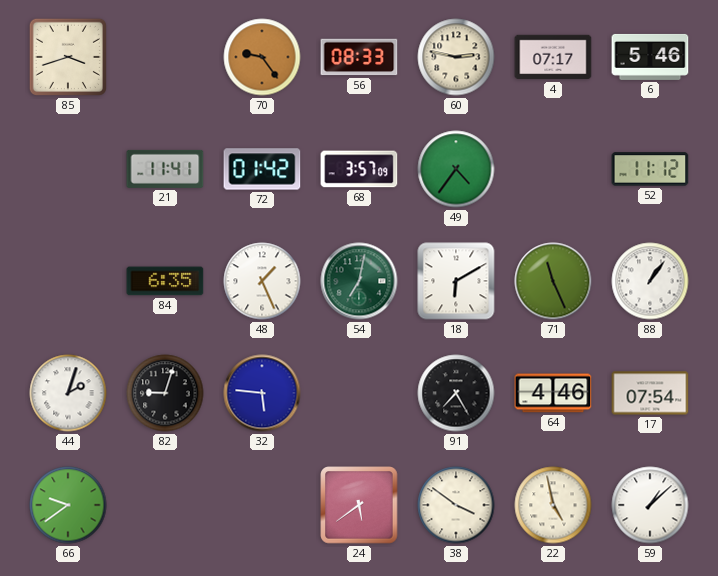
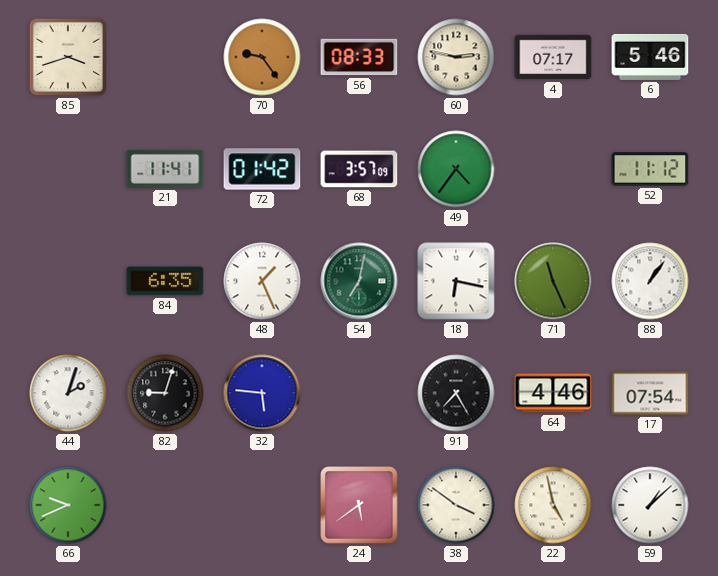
18: 6:10 -> 6:17 (456, 281)
66: 9:39 -> 9:41 (68, 505)
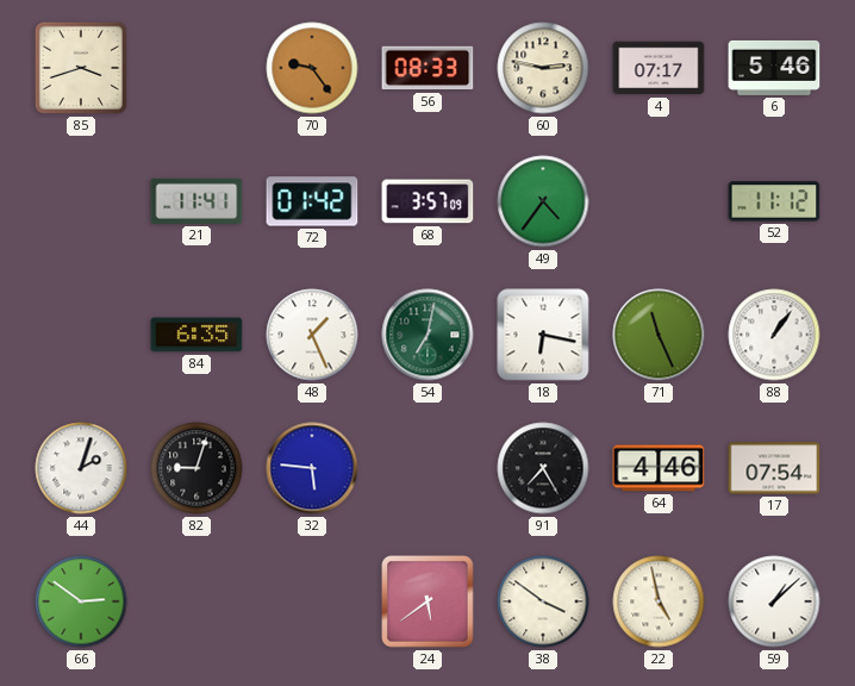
66: 9:41 -> 2:51 (81, 601)
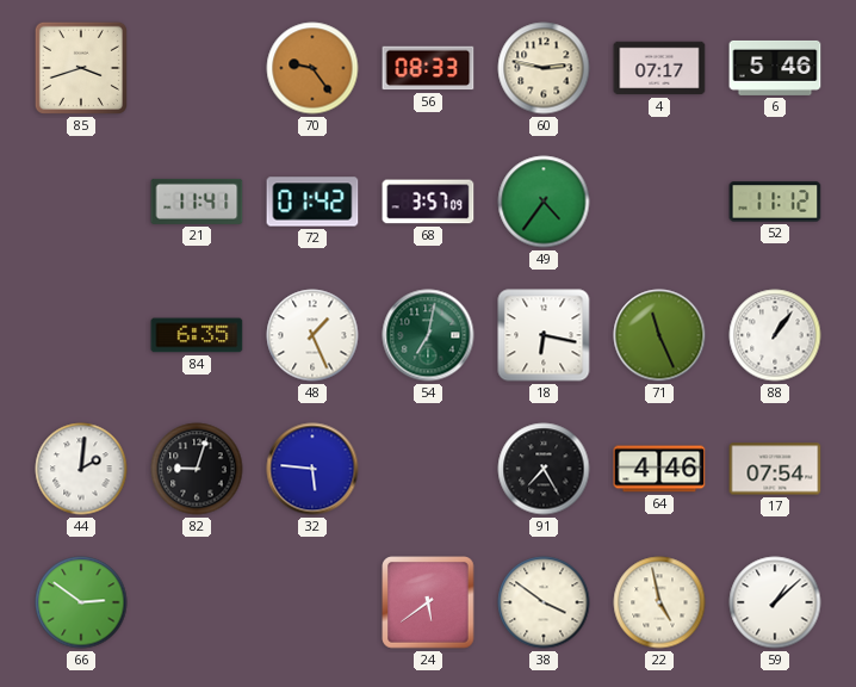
44: 2:03 -> 2:01 (81, 469)
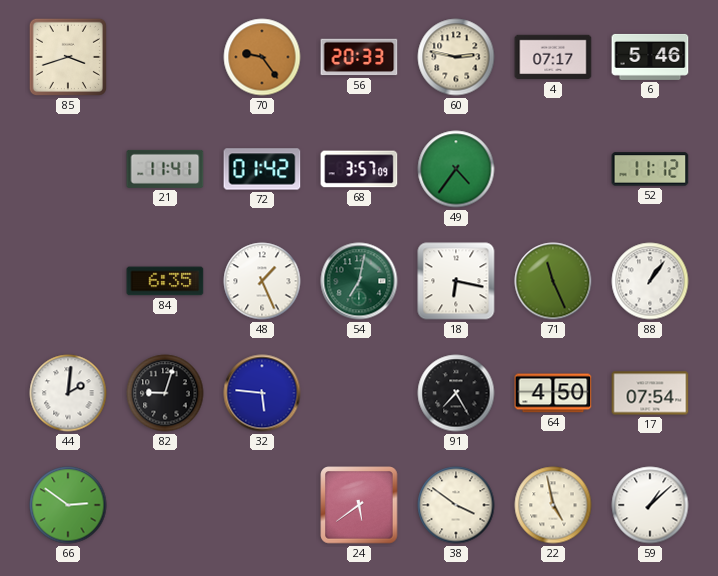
56: 08:33 -> 20:33 (359, 57)
64: 4:46 -> 4:50 (553, 393)
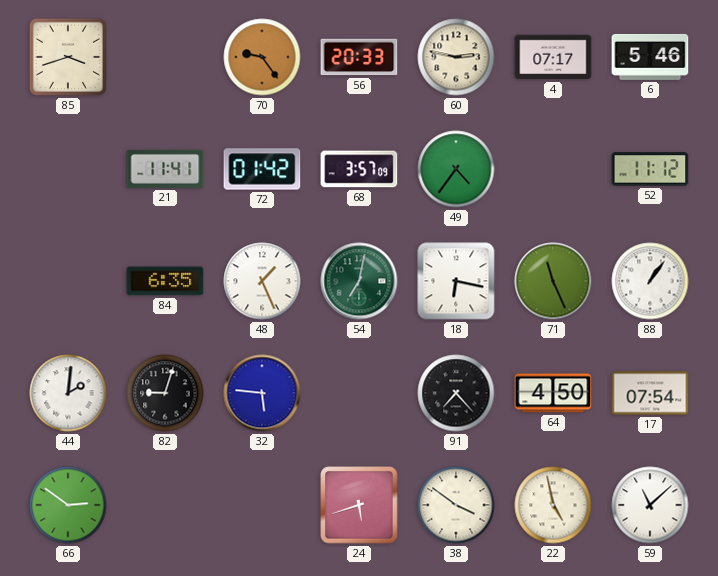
91: 7:25 -> 7:23 (456, 393)
24: 5:39 -> 5:42 (359, 505)
59: 1:08 -> 11:08 (650, 505)
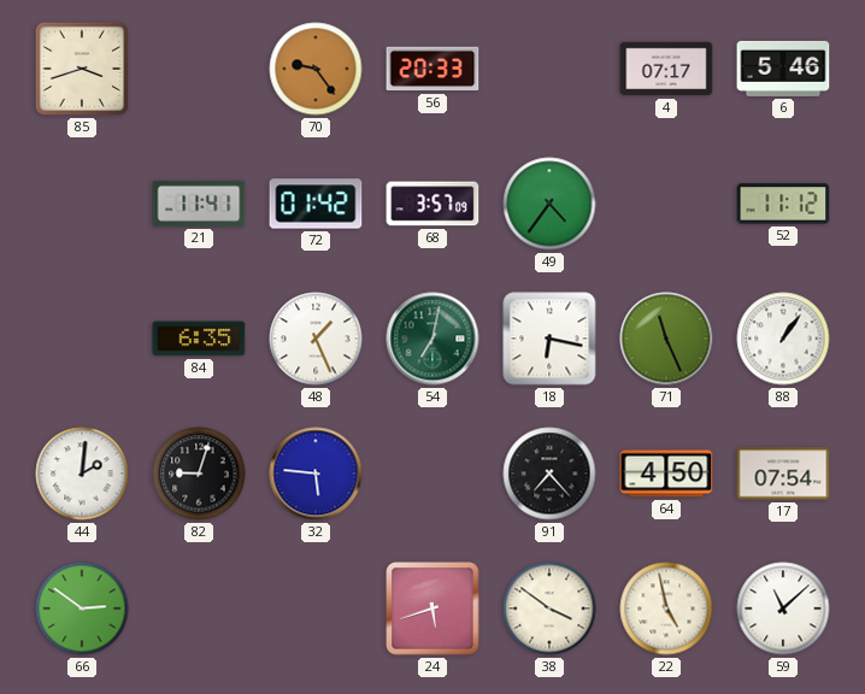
60: 2:47 -> none (456, 57)
